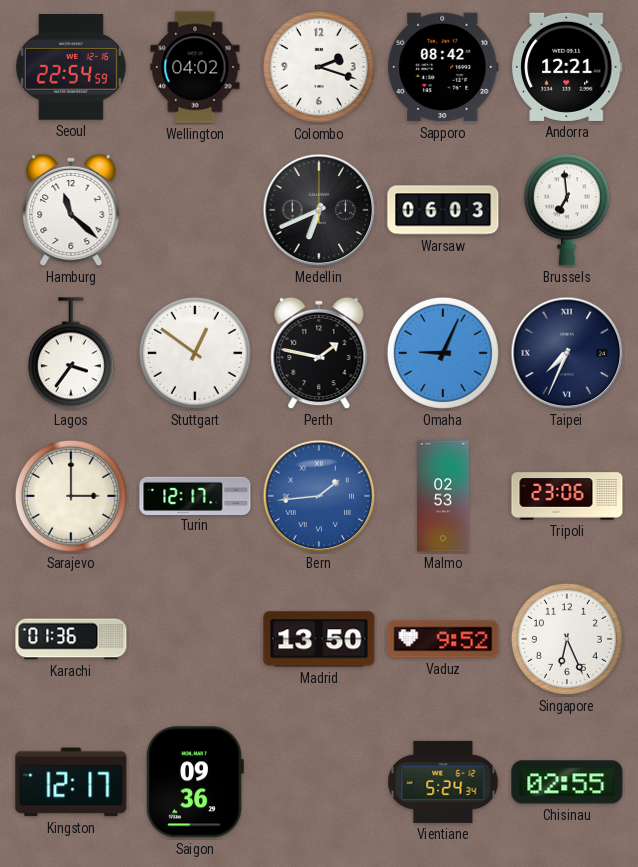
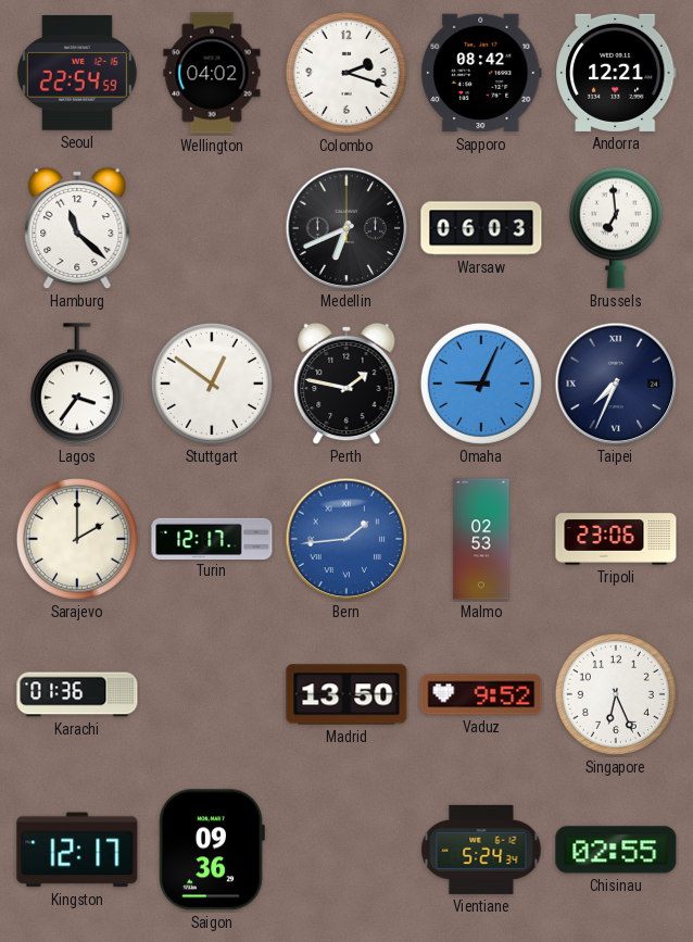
Sarajevo: 3:00 -> 2:00 (77, 539)
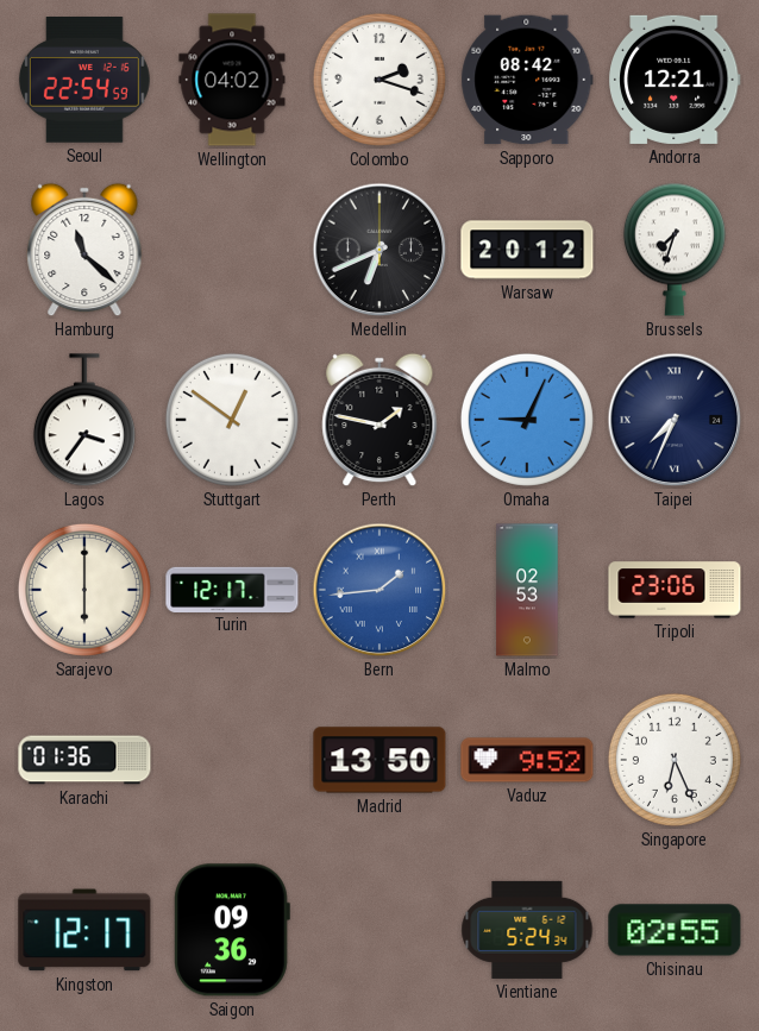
Warsaw: 06:03 -> 20:12 (527, 250)
Brussels: 6:59 -> 7:33 (675, 250)
Sarajevo: 2:00 -> 6:00 (84, 590)
